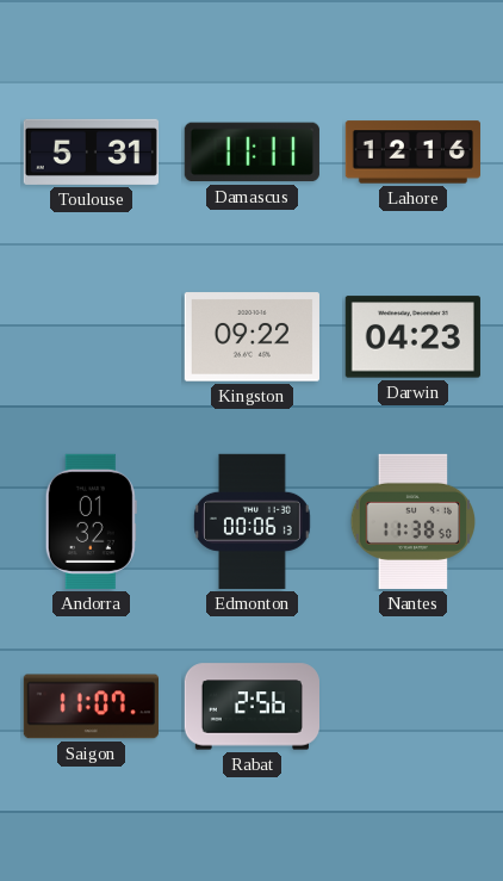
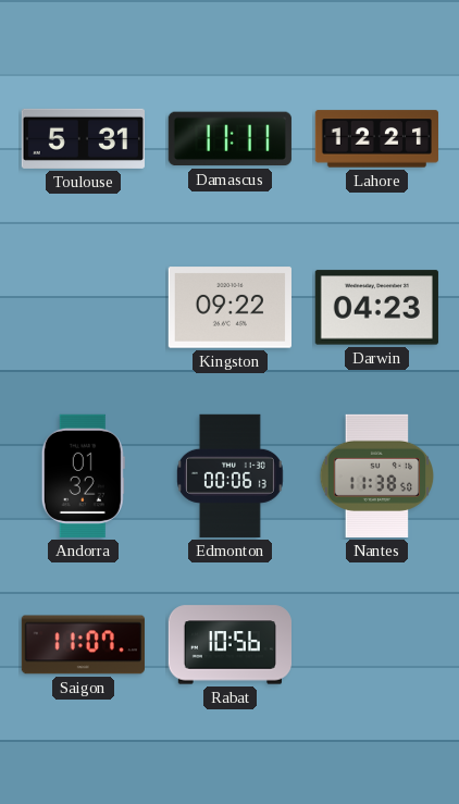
Lahore: 12:16 -> 12:21 (376, 139)
Rabat: 2:56 -> 10:56 (230, 645)
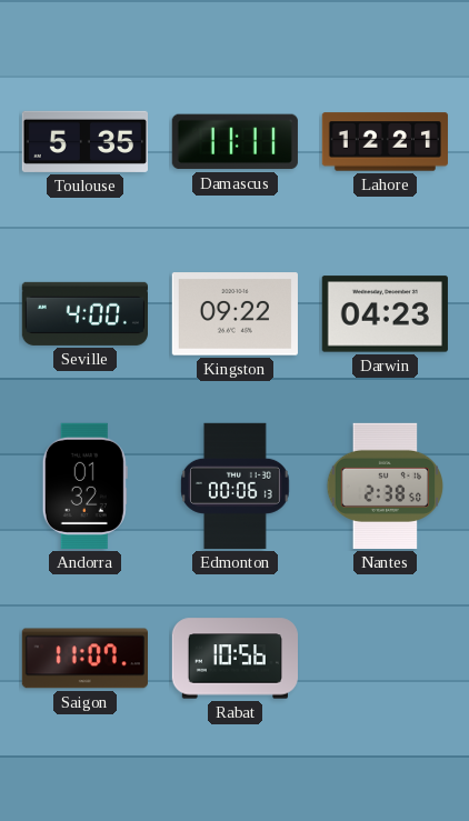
Toulouse: 5:31 -> 5:35 (84, 141)
Seville: none -> 4:00 (84, 313)
Nantes: 11:38 -> 2:38 (386, 485)
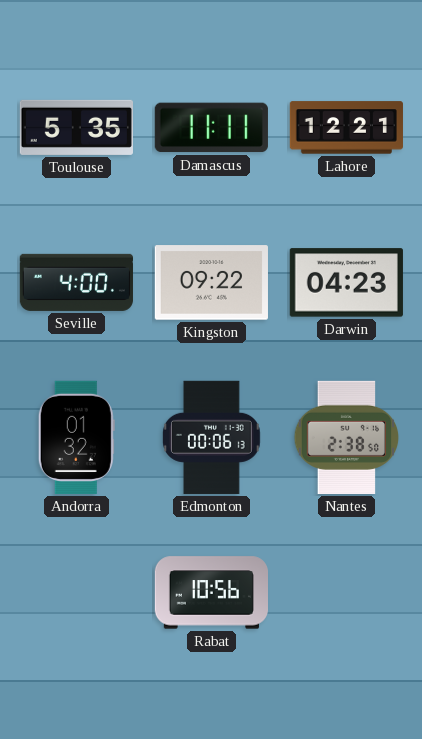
Saigon: 11:07 -> none (84, 659)
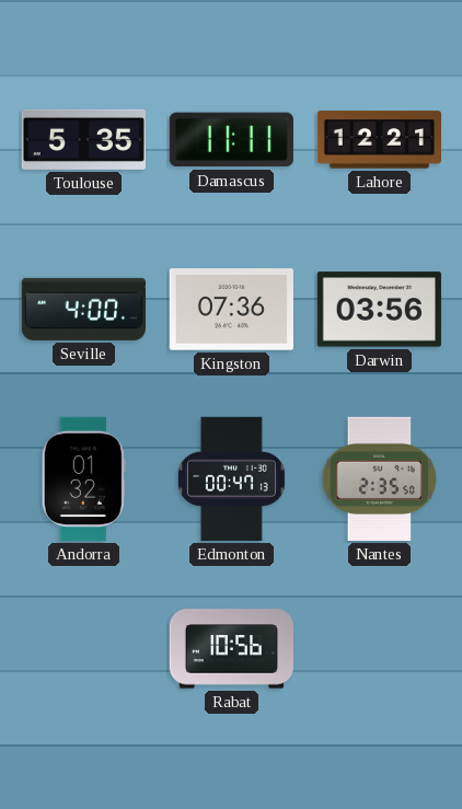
Kingston: 09:22 -> 07:36 (231, 310)
Darwin: 04:23 -> 03:56 (379, 310)
Edmonton: 00:06 -> 00:47 (231, 478)
Nantes: 2:38 -> 2:35 (380, 478)
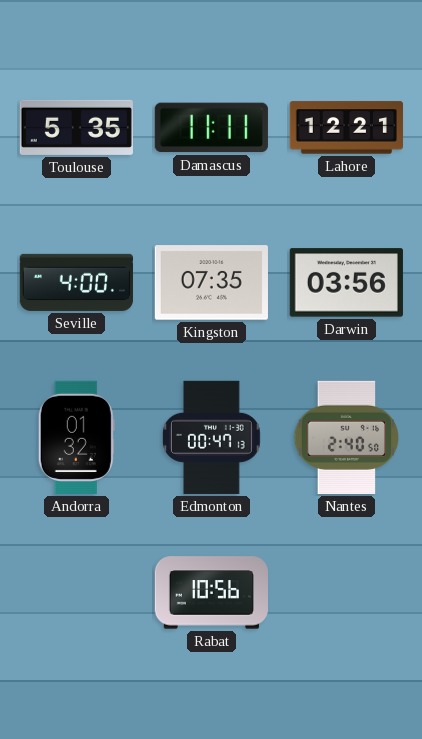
Kingston: 07:36 -> 07:35 (211, 283)
Nantes: 2:35 -> 2:40 (347, 437)
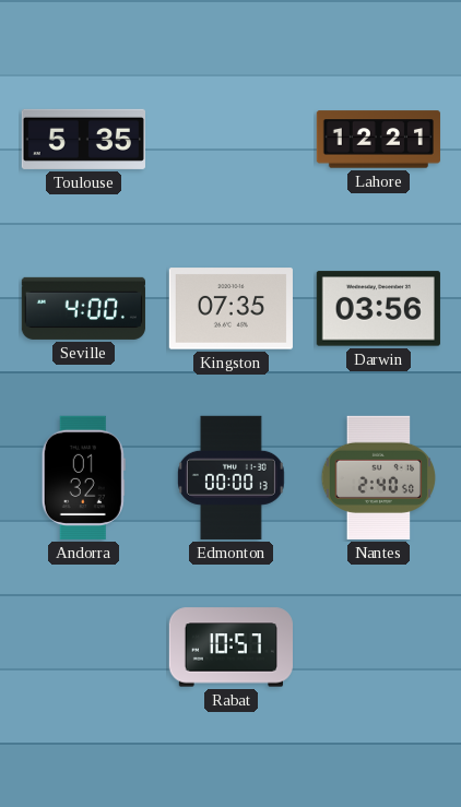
Damascus: 11:11 -> none (211, 128)
Edmonton: 00:47 -> 00:00 (230, 477)
Rabat: 10:56 -> 10:57 (230, 648)
